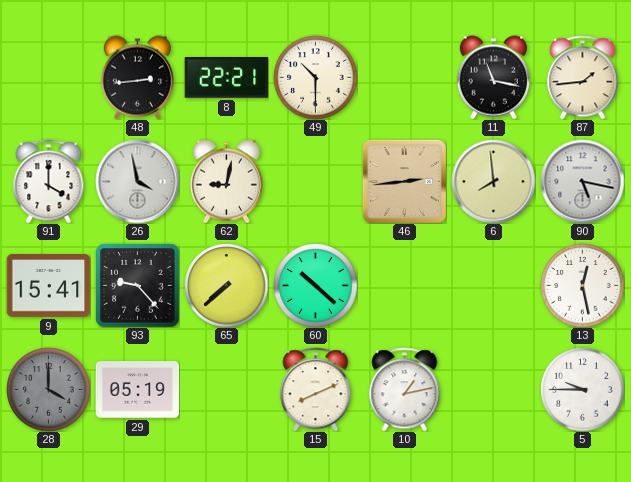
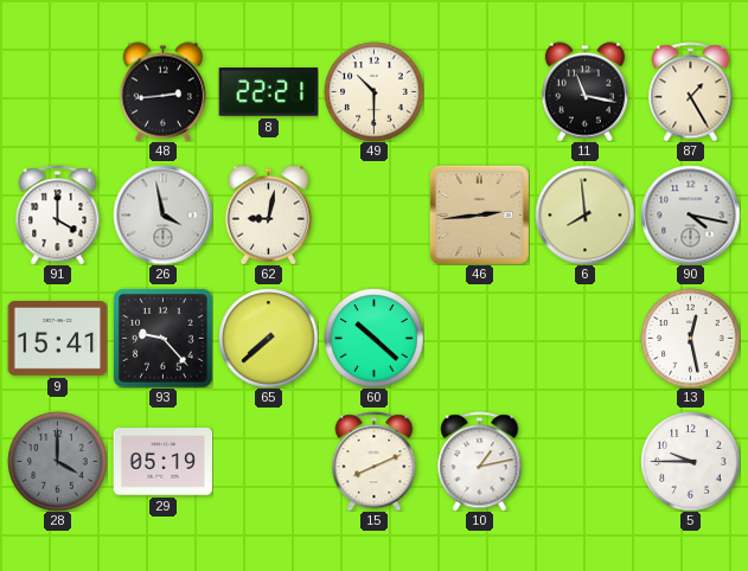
87: 1:44 -> 1:25 (691, 91)
90: 5:17 -> 4:17 (690, 214)
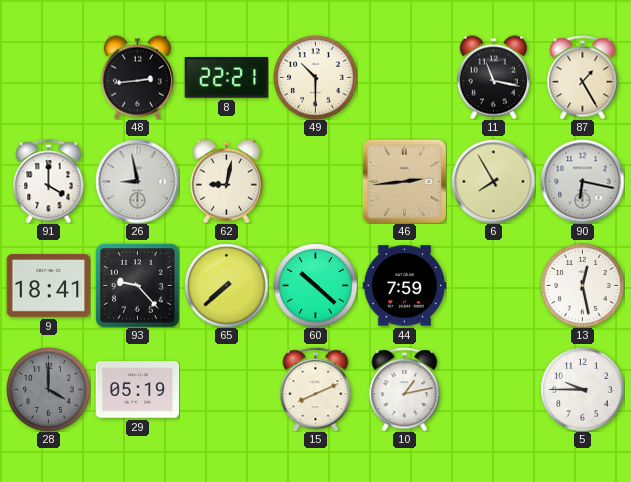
26: 3:58 -> 8:58 (137, 181)
6: 7:59 -> 7:55 (493, 181)
90: 4:17 -> 6:17 (582, 181)
9: 15:41 -> 18:41 (48, 286)
44: none -> 7:59 (404, 286)
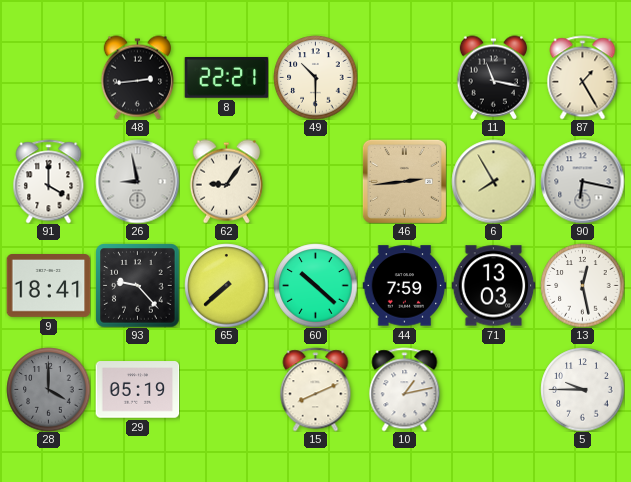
62: 9:02 -> 9:06 (226, 181)
71: none -> 13:03 (493, 286)
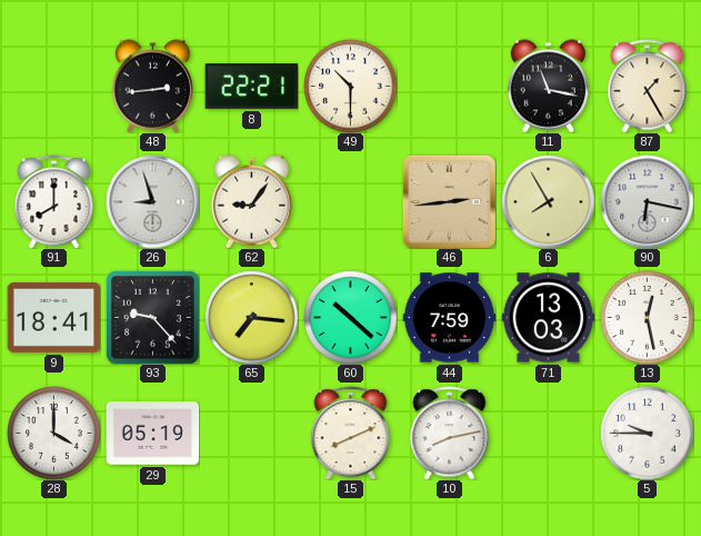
91: 4:00 -> 8:00 (54, 201)
26: 8:58 -> 8:57 (152, 201)
65: 7:38 -> 7:16 (251, 317)
28 dial: grey -> white (53, 433)
10: 1:13 -> 8:13 (450, 433)
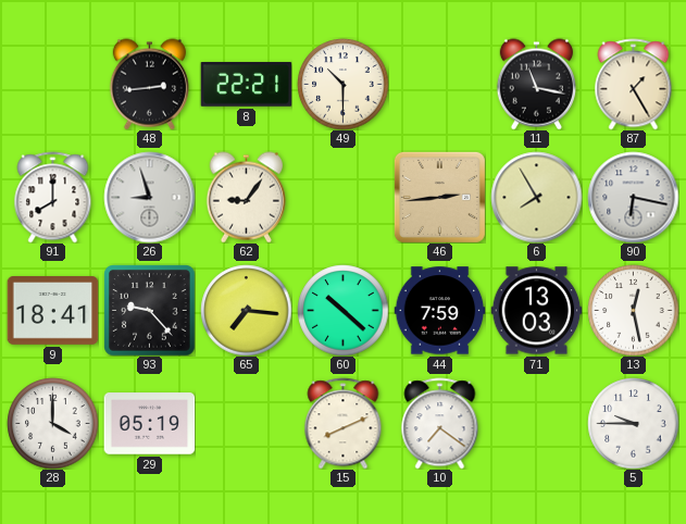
10: 8:13 -> 7:21 (440, 423)
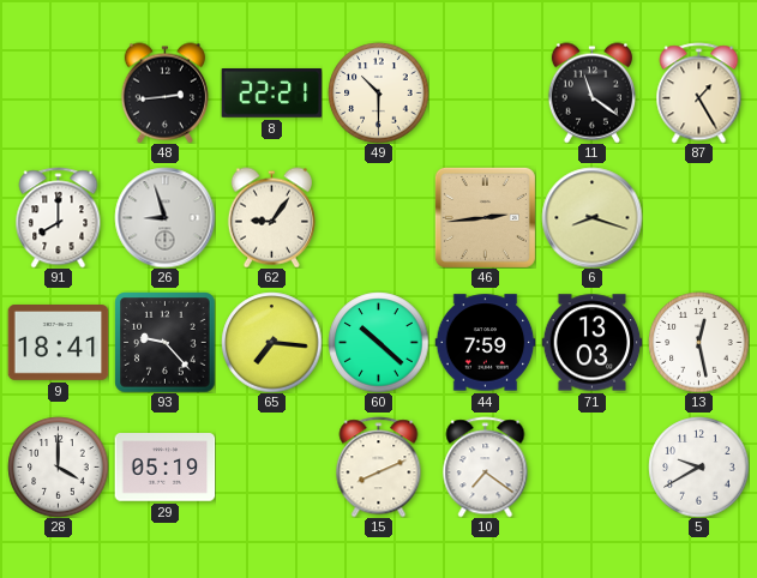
11: 11:17 -> 11:21 (591, 92)
6: 7:55 -> 8:18 (591, 217)
90: 6:17 -> none (633, 197)
5: 9:45 -> 9:40 (698, 466)
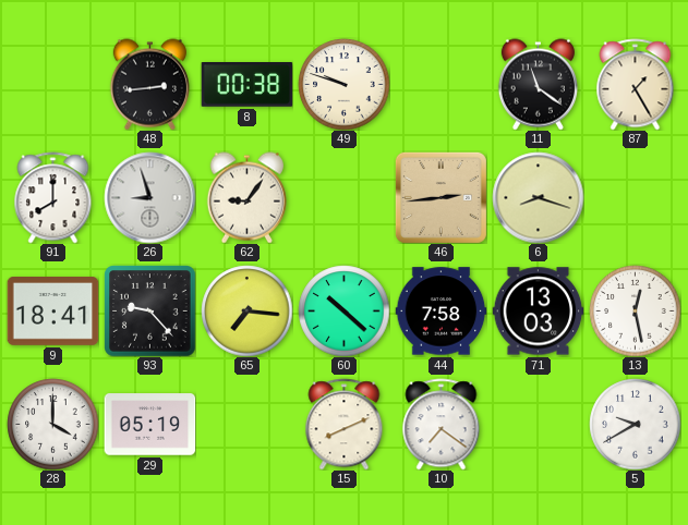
8: 22:21 -> 00:38 (246, 85)
49: 10:30 -> 9:48 (343, 84)
44: 7:59 -> 7:58 (440, 312)
